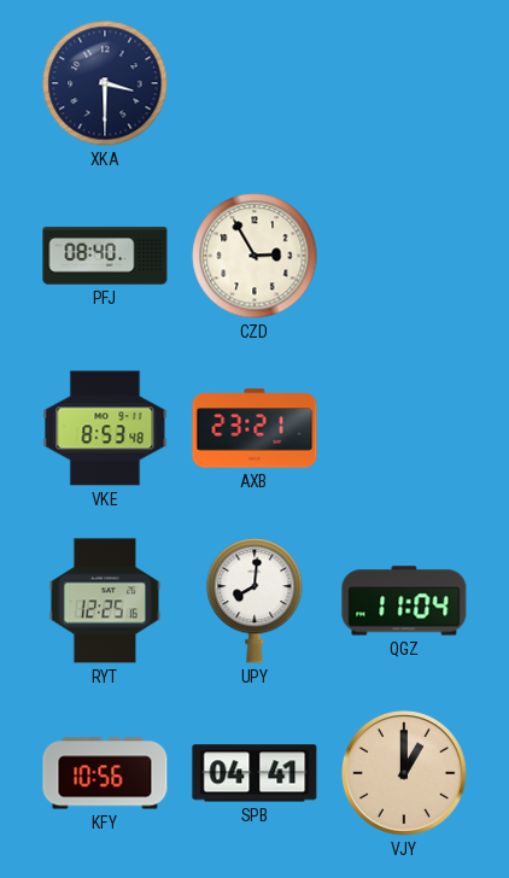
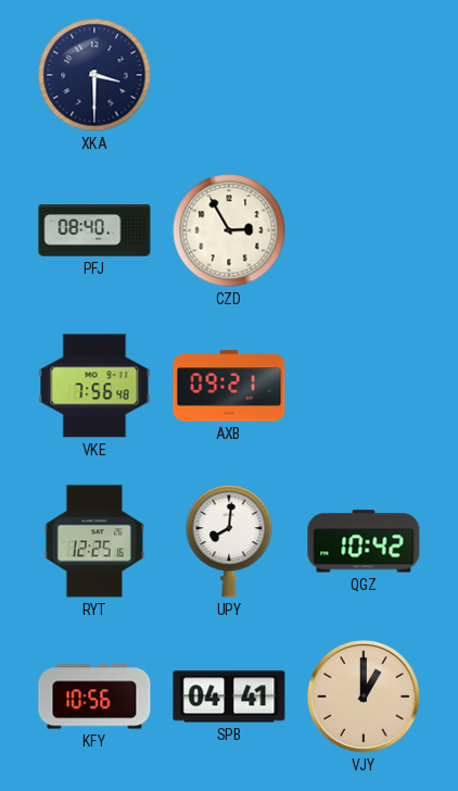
VKE: 8:53 -> 7:56 (94, 386)
AXB: 23:21 -> 09:21 (229, 386)
QGZ: 11:04 -> 10:42 (364, 541)
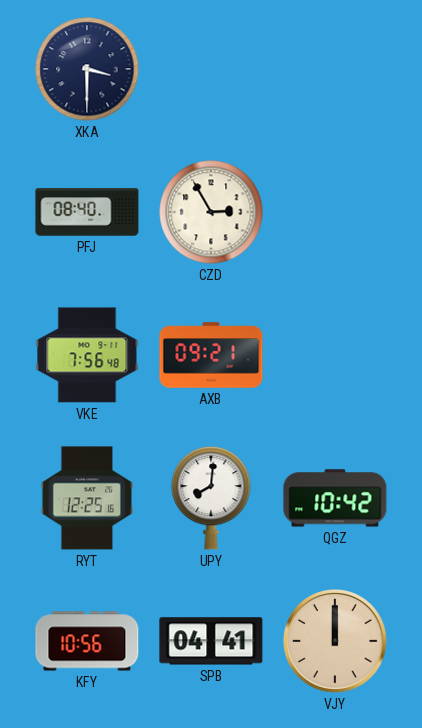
VJY: 1:00 -> 12:00 (335, 641)
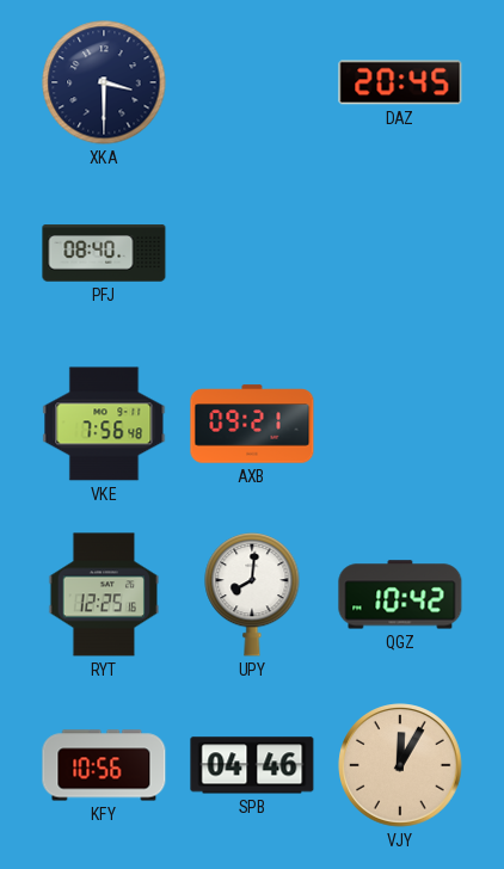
DAZ: none -> 20:45 (400, 82)
CZD: 2:55 -> none (211, 212)
SPB: 04:41 -> 04:46 (252, 765)
VJY: 12:00 -> 12:05 (400, 765)
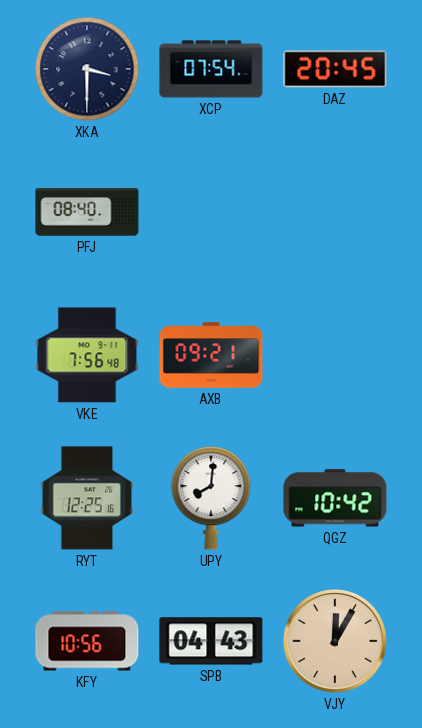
XCP: none -> 07:54 (211, 69)
SPB: 04:46 -> 04:43 (211, 641)
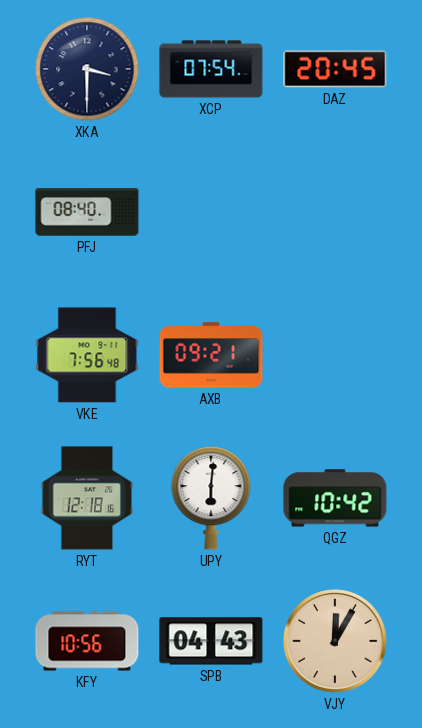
RYT: 12:25 -> 12:18 (86, 498)
UPY: 8:01 -> 6:01 (211, 499)
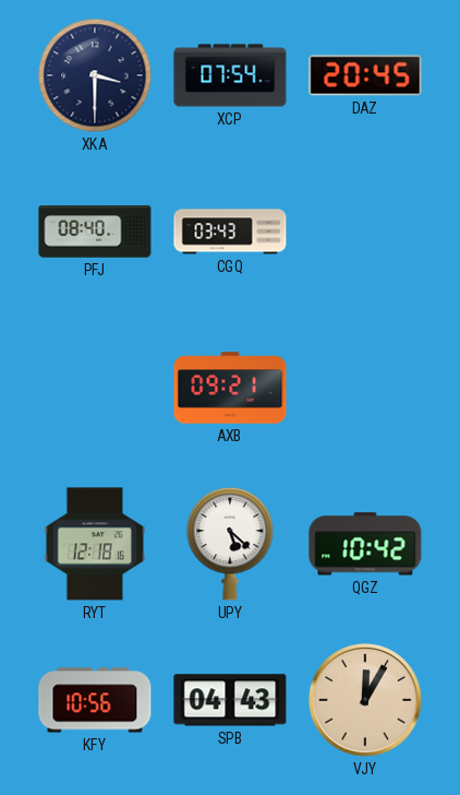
CGQ: none -> 03:43 (230, 232)
VKE: 7:56 -> none (87, 355)
UPY: 6:01 -> 5:22 (230, 545)
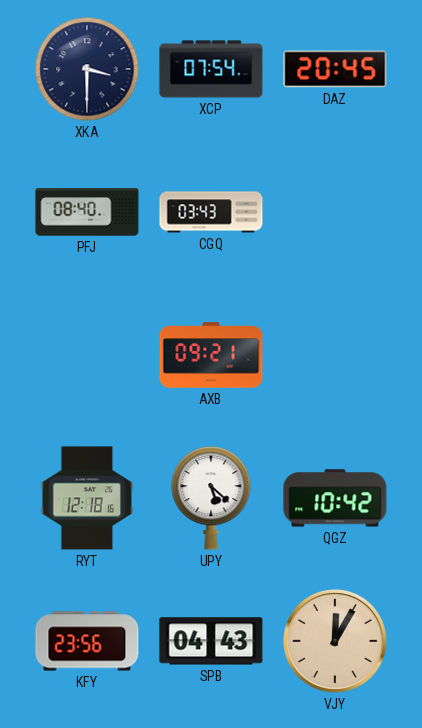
KFY: 10:56 -> 23:56 (87, 641)
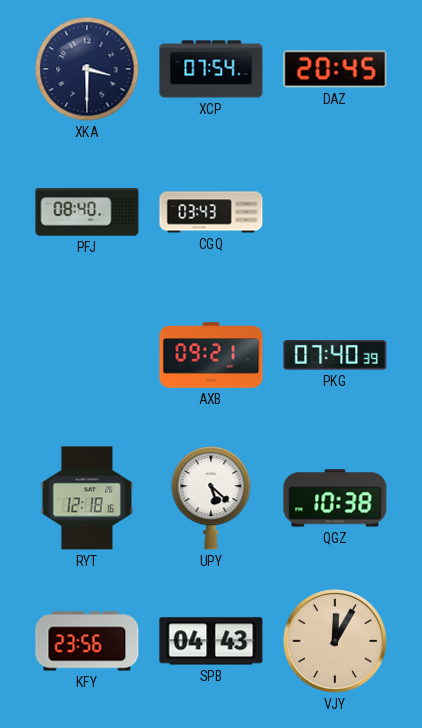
PKG: none -> 07:40 (335, 355)
QGZ: 10:42 -> 10:38 (335, 498)
